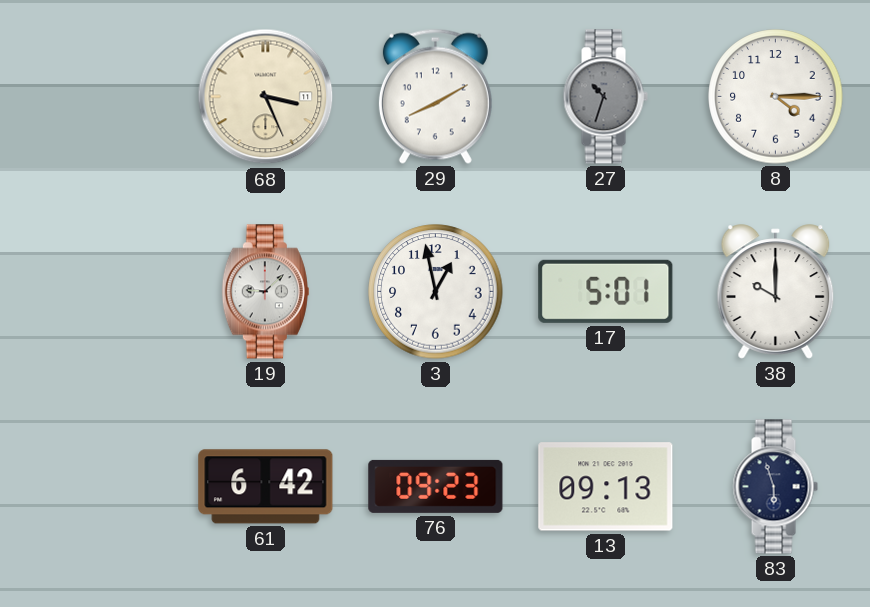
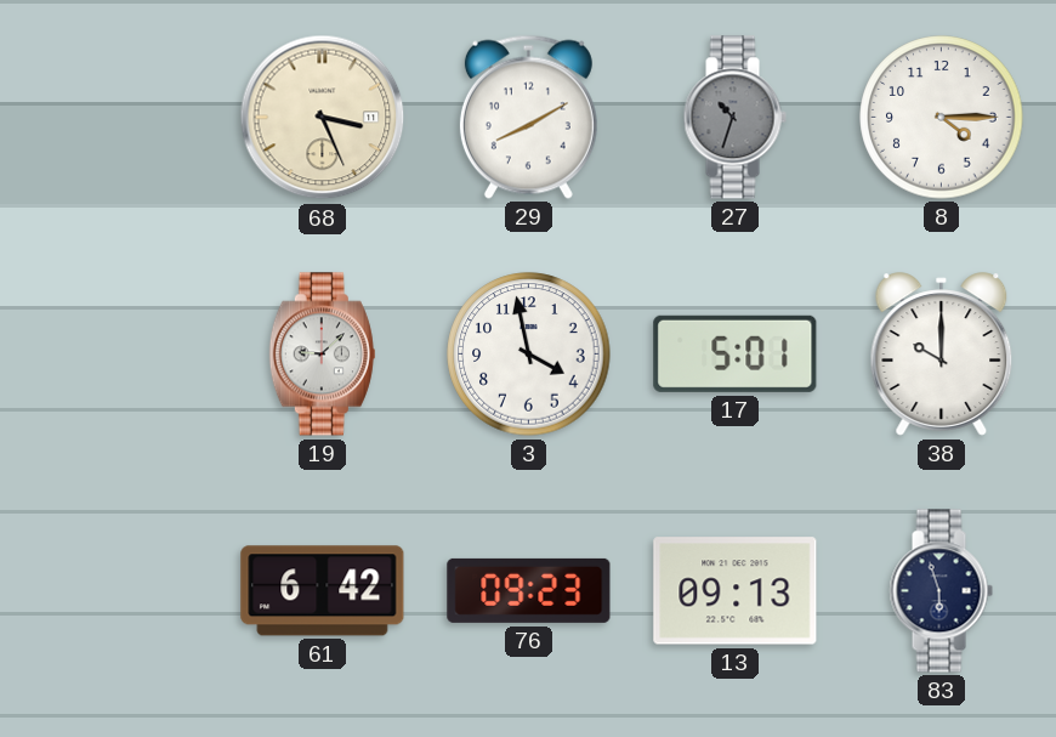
3: 12:58 -> 3:58 (529, 355)
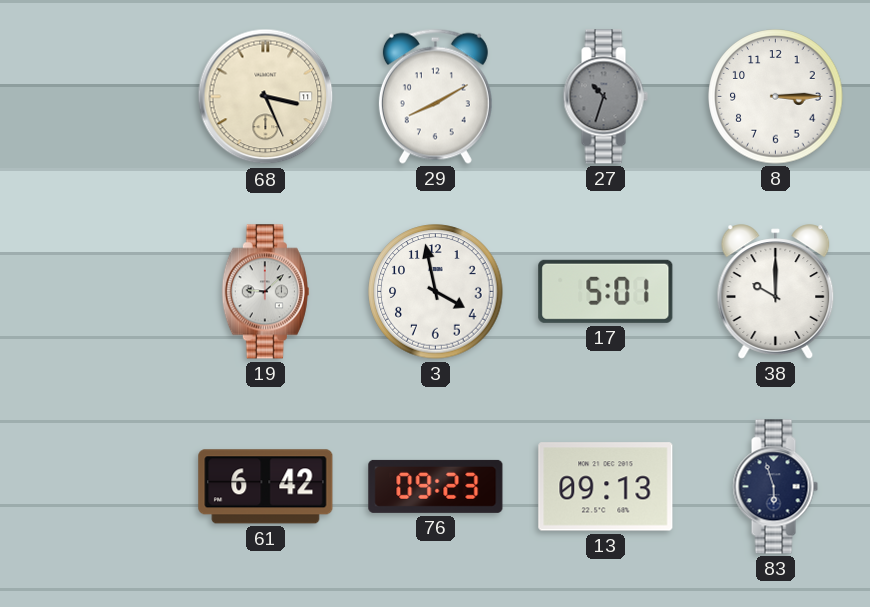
8: 4:15 -> 3:15 (776, 97)
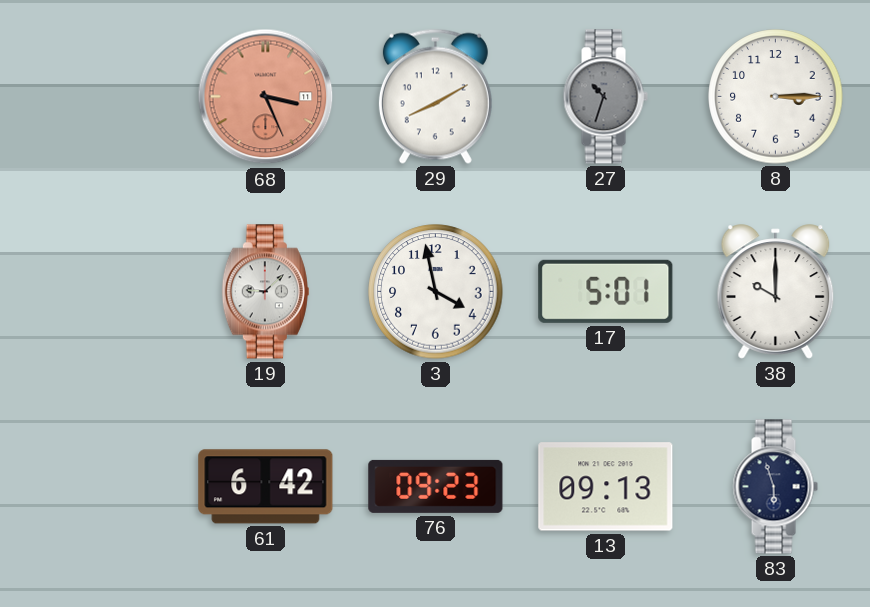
68 dial: cream -> salmon (266, 97)
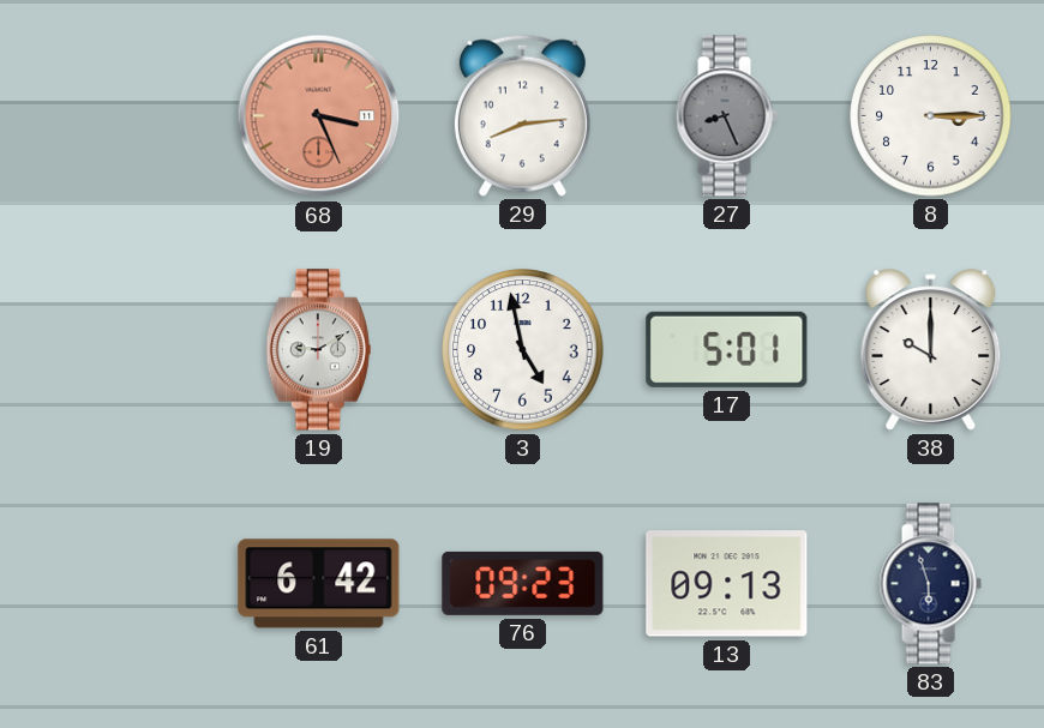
29: 8:10 -> 8:14 (522, 115)
27: 10:33 -> 8:26 (726, 116)
19: 9:08 -> 9:10 (318, 350)
3: 3:58 -> 4:58 (523, 350)
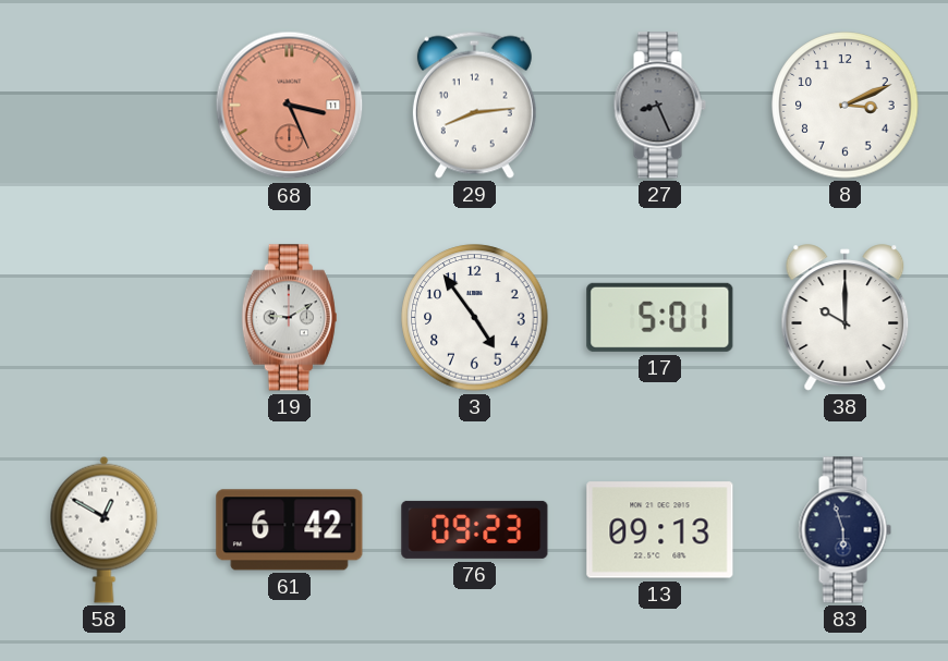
8: 3:15 -> 3:11 (846, 106)
3: 4:58 -> 4:54 (475, 318)
58: none -> 12:50 (105, 529)
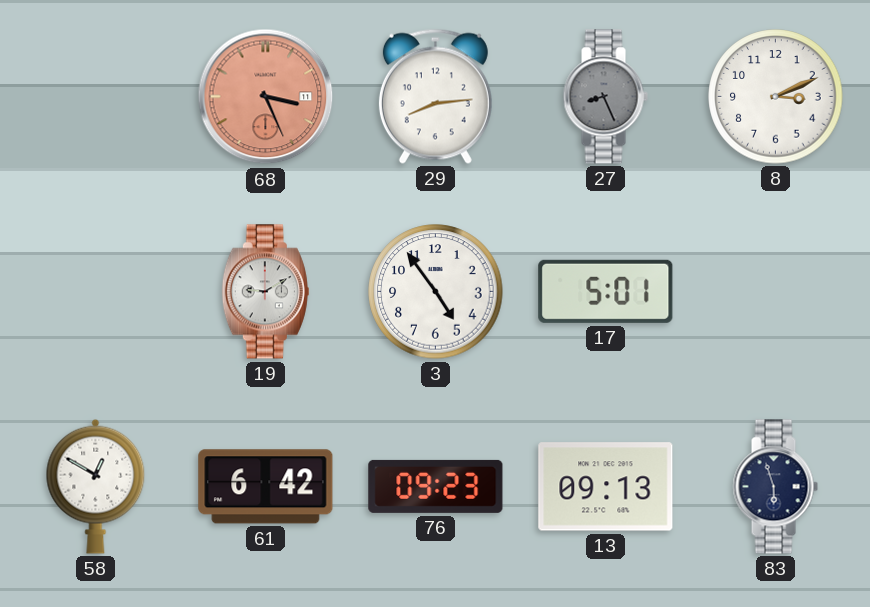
38: 10:00 -> none (846, 318)
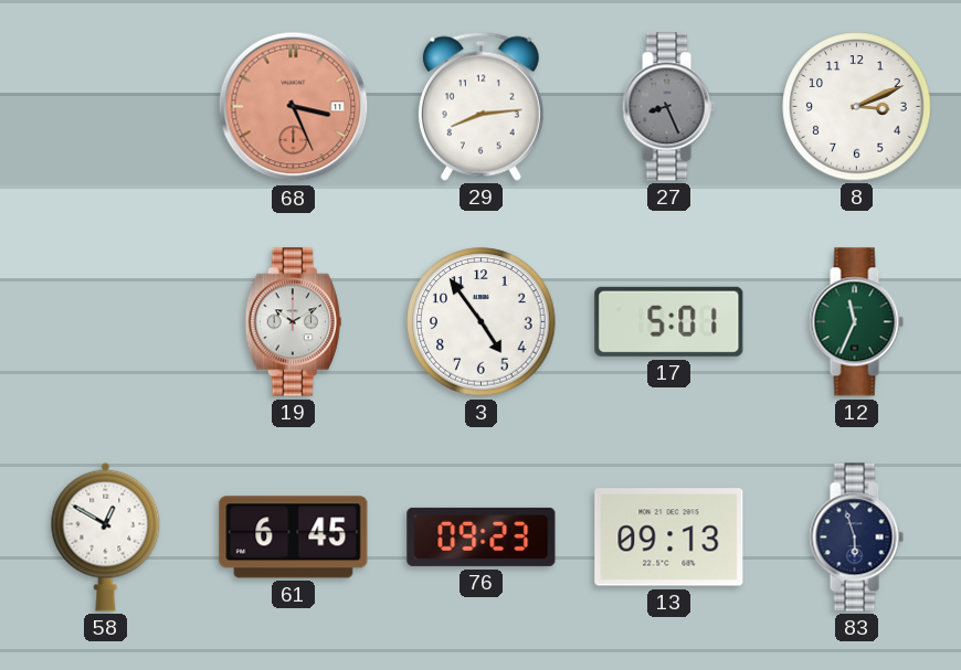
19: 9:10 -> 10:10 (293, 322)
12: none -> 11:34 (856, 322)
61: 6:42 -> 6:45 (294, 538)
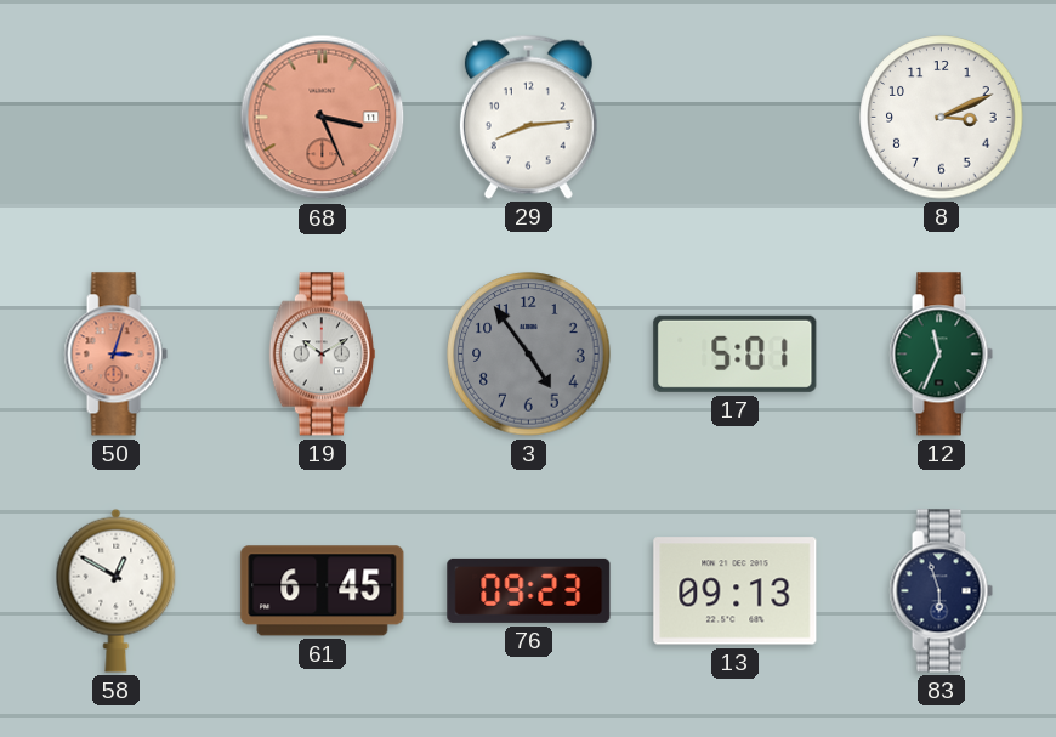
27: 8:26 -> none (668, 107)
50: none -> 3:03 (115, 355)
3 dial: white -> grey (529, 355)
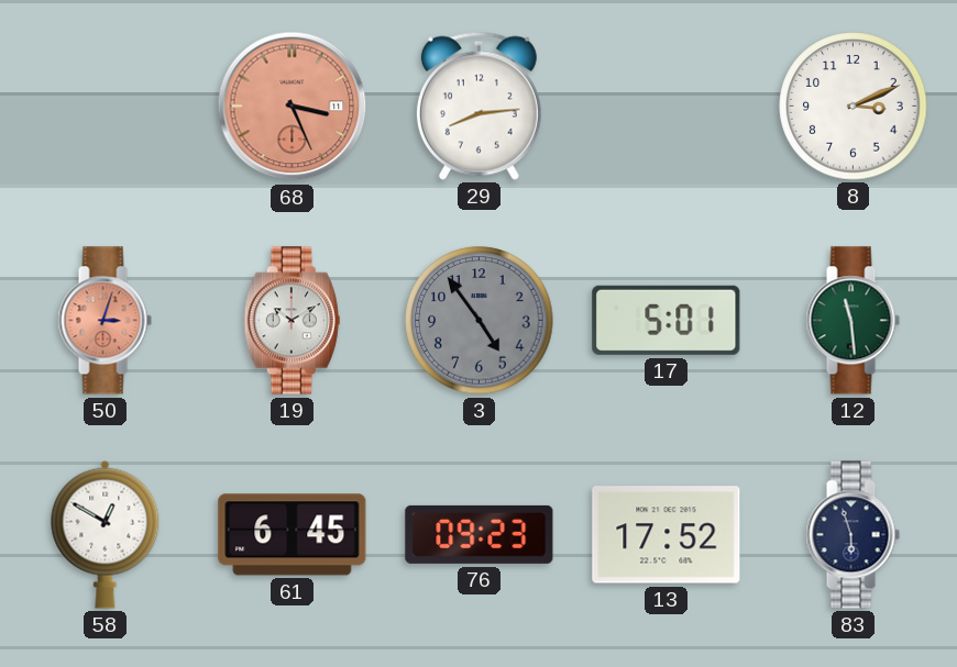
12: 11:34 -> 11:29 (853, 321)
13: 09:13 -> 17:52 (667, 535)
